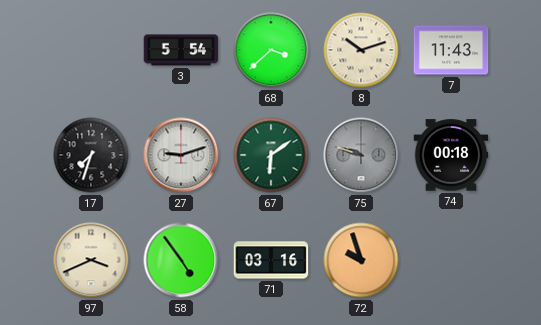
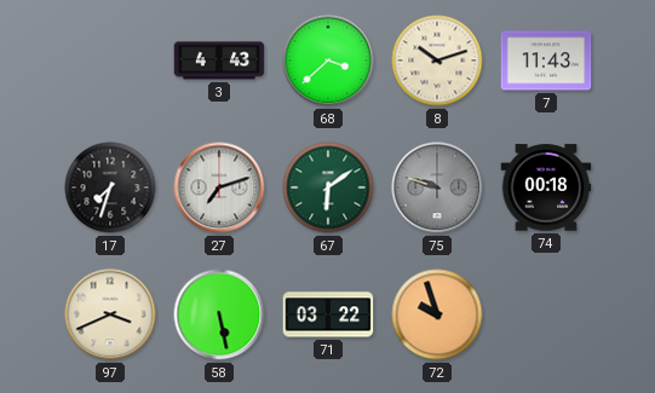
3: 5:54 -> 4:43 (219, 60)
27: 9:12 -> 7:12 (219, 187)
58: 4:54 -> 5:28 (219, 314)
71: 03:16 -> 03:22 (328, 314)
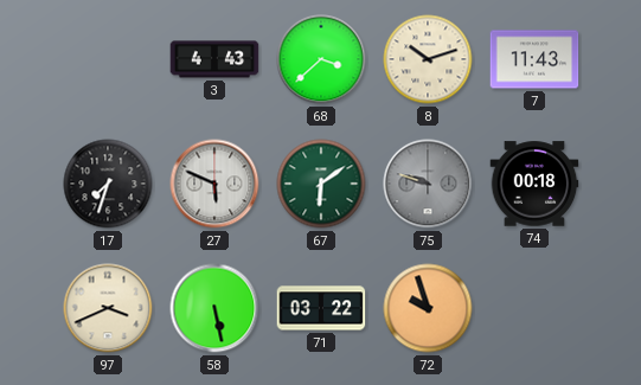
27: 7:12 -> 5:49 (214, 184)
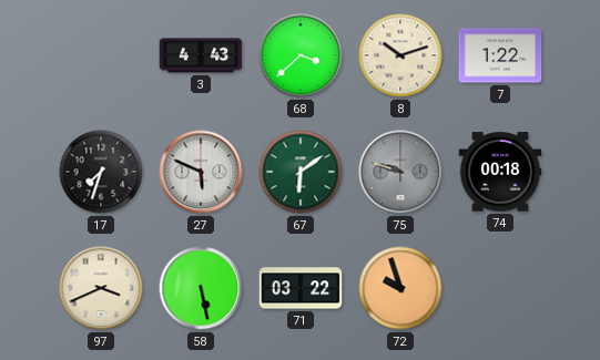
7: 11:43 -> 1:22 (500, 55)
